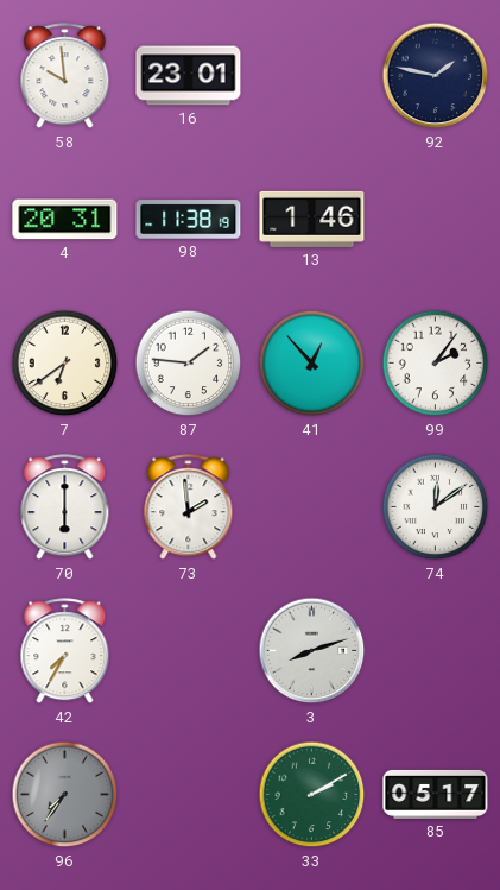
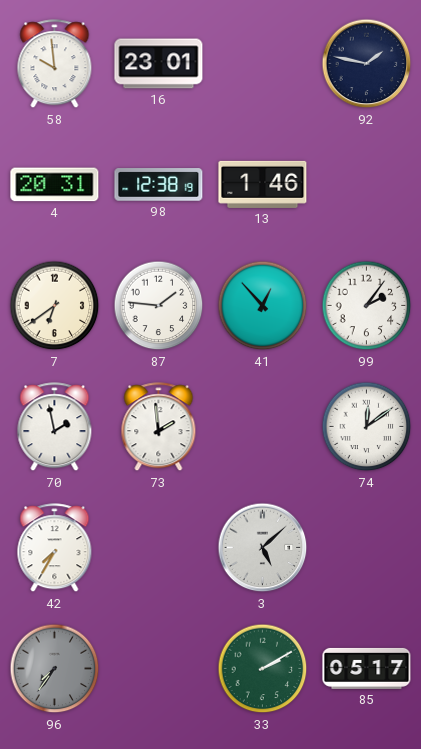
98: 11:38 -> 12:38 (159, 185)
70: 6:00 -> 1:58 (55, 427)
3: 8:12 -> 5:08 (263, 548)
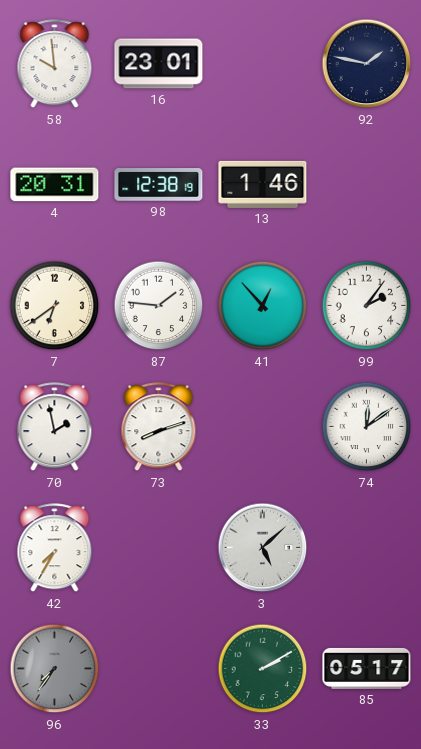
73: 1:59 -> 8:12 (159, 427)
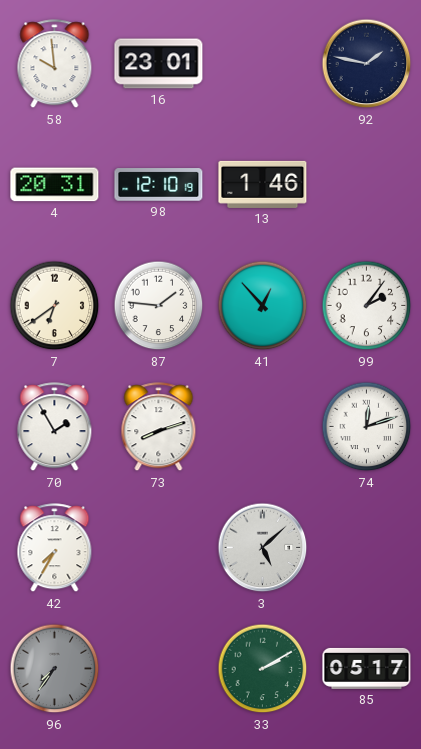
98: 12:38 -> 12:10 (159, 185)
70: 1:58 -> 1:55 (55, 427)
74: 12:09 -> 12:12 (367, 427)
